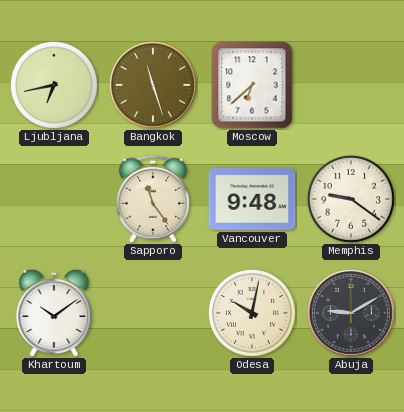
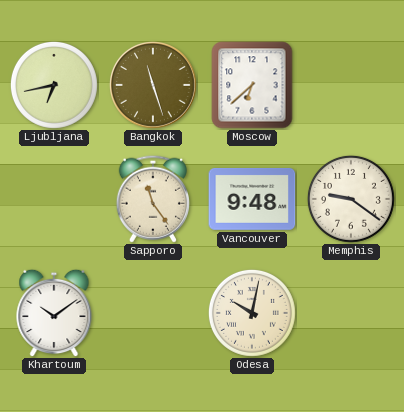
Abuja: 9:10 -> none (351, 313)
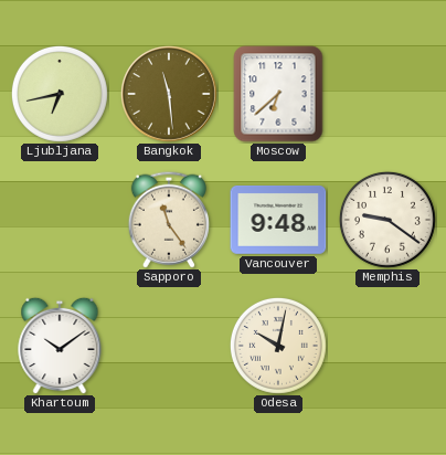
Bangkok: 11:27 -> 11:29 (169, 94)
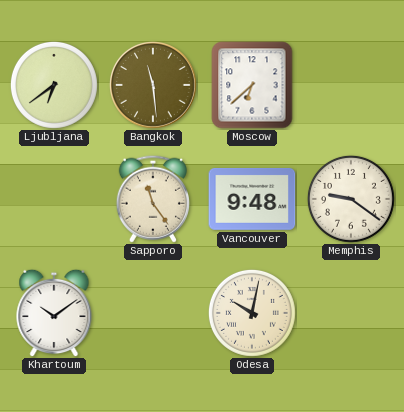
Ljubljana: 6:43 -> 6:39 (54, 85)
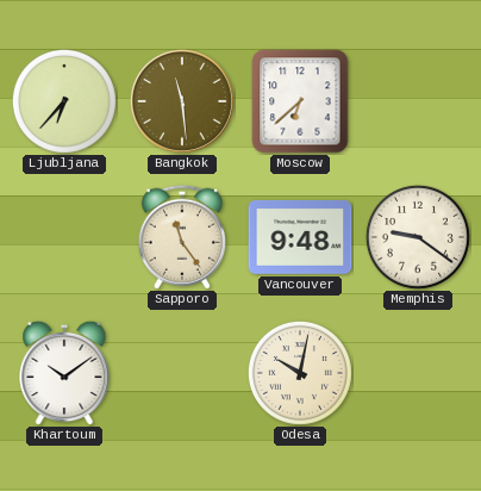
Ljubljana: 6:39 -> 6:37 (64, 101)
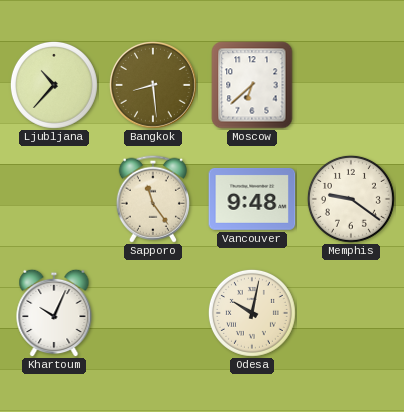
Ljubljana: 6:37 -> 10:37 (54, 85)
Bangkok: 11:29 -> 8:29 (153, 85)
Khartoum: 10:09 -> 10:04 (54, 313)
